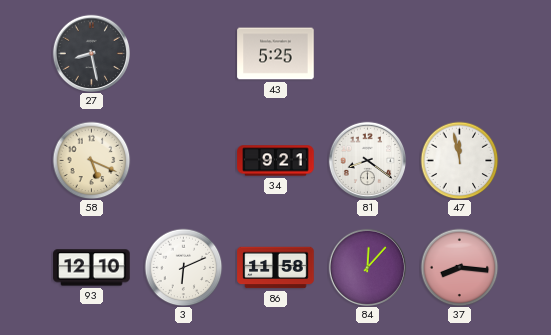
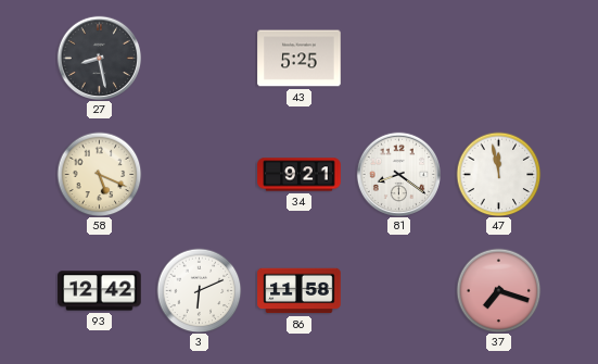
93: 12:10 -> 12:42 (100, 291)
84: 12:07 -> none (367, 267)
37: 8:16 -> 7:18 (498, 290)
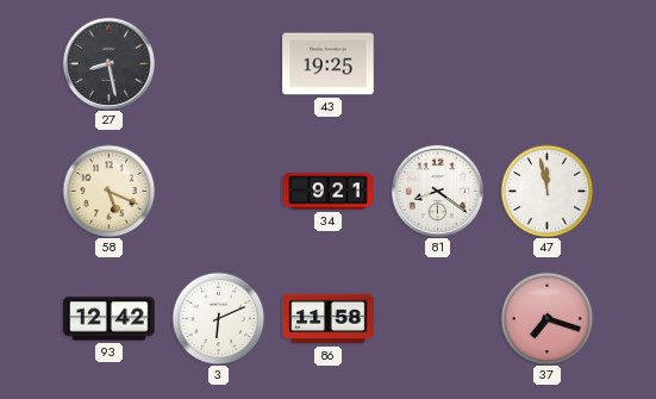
43: 5:25 -> 19:25 (329, 64)
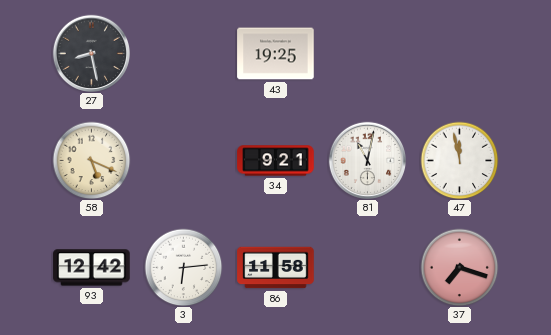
81: 8:21 -> 11:02 (367, 160)
3: 6:11 -> 6:14 (183, 267)
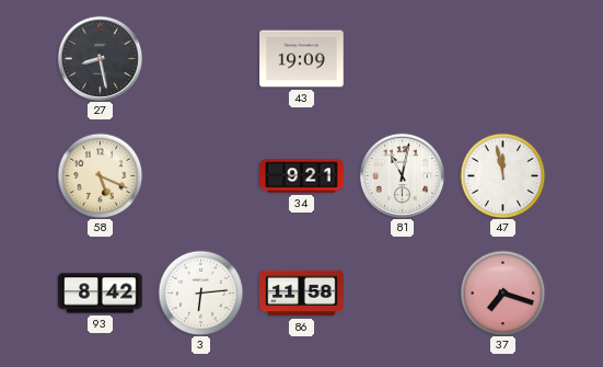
43: 19:25 -> 19:09 (302, 59)
93: 12:42 -> 8:42 (101, 294)
